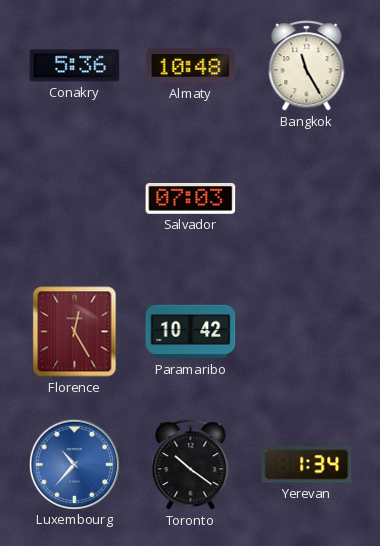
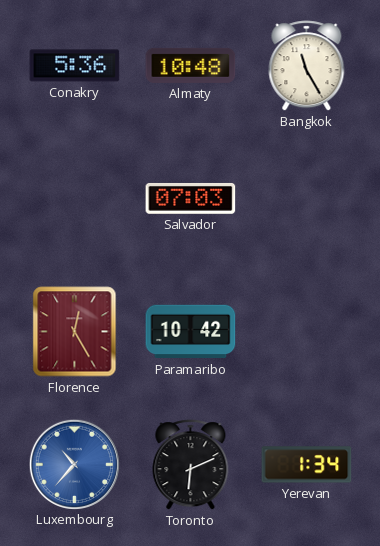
Toronto: 10:21 -> 6:11 (191, 465)
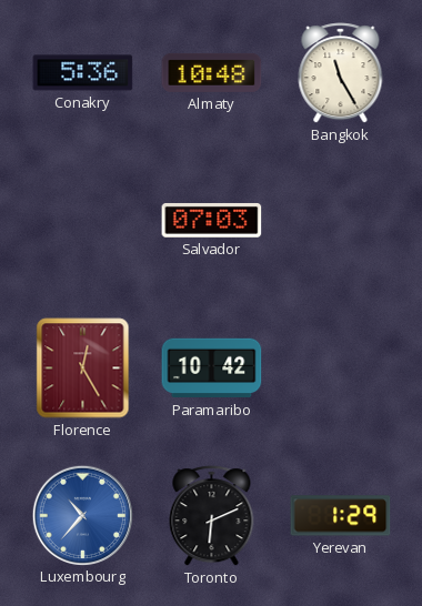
Yerevan: 1:34 -> 1:29 (341, 516)
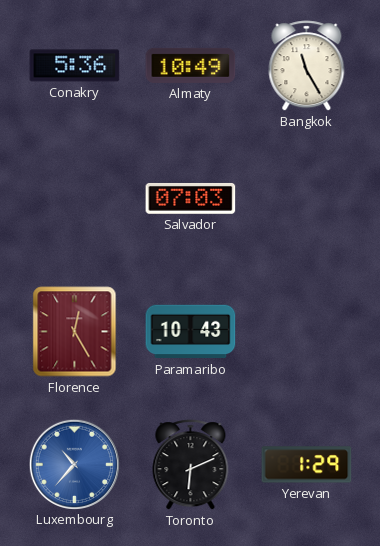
Almaty: 10:48 -> 10:49 (191, 65)
Paramaribo: 10:42 -> 10:43 (191, 332)
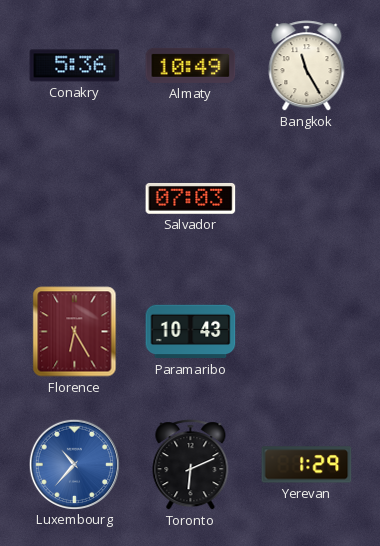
Florence: 12:25 -> 6:25 (75, 332)
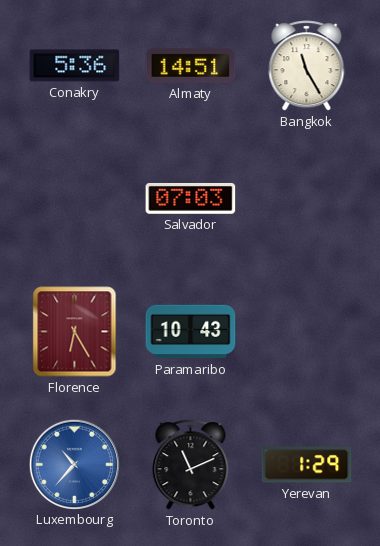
Almaty: 10:49 -> 14:51 (191, 65)
Toronto: 6:11 -> 11:11 (191, 465)
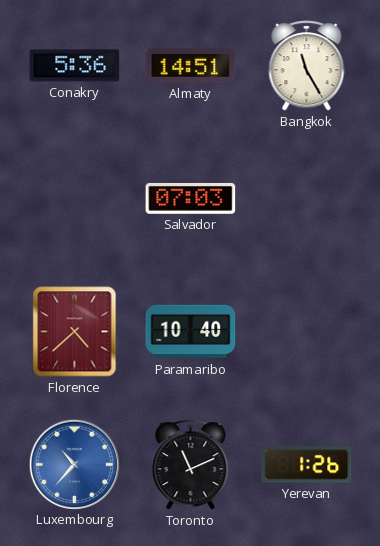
Florence: 6:25 -> 4:38 (75, 332)
Paramaribo: 10:43 -> 10:40 (191, 332)
Yerevan: 1:29 -> 1:26 (307, 465)
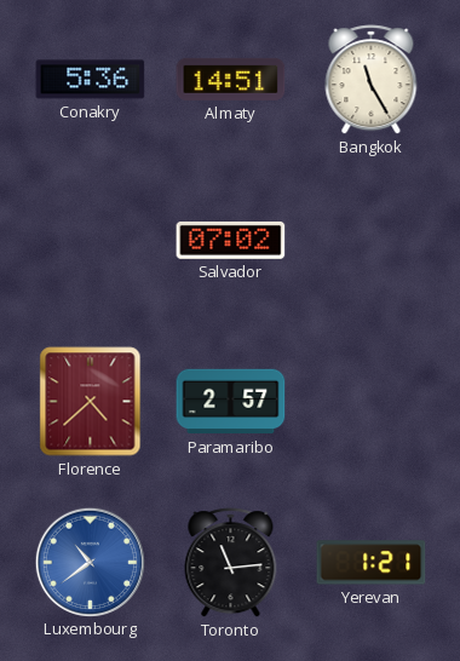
Salvador: 07:03 -> 07:02 (231, 240)
Paramaribo: 10:40 -> 2:57 (231, 402)
Luxembourg: 10:37 -> 10:39 (90, 562)
Toronto: 11:11 -> 11:14 (231, 563)
Yerevan: 1:26 -> 1:21 (372, 563)
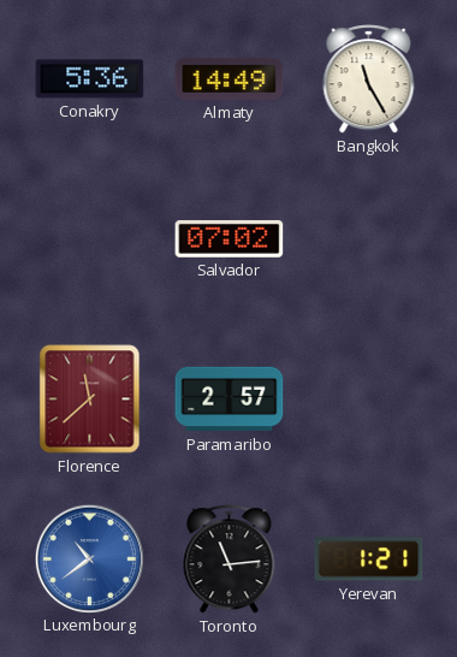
Almaty: 14:51 -> 14:49 (230, 78)
Florence: 4:38 -> 11:38 (90, 399)
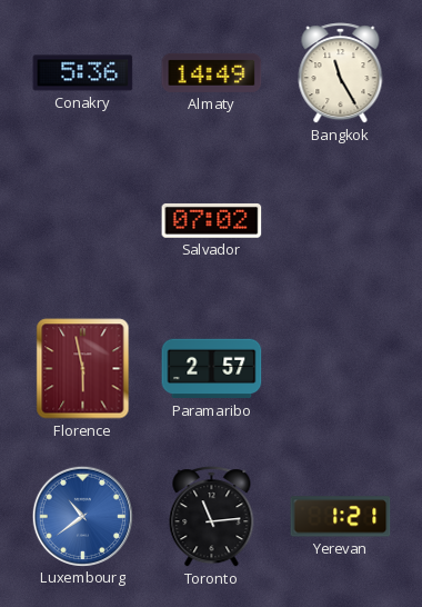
Florence: 11:38 -> 5:58 (83, 369)
